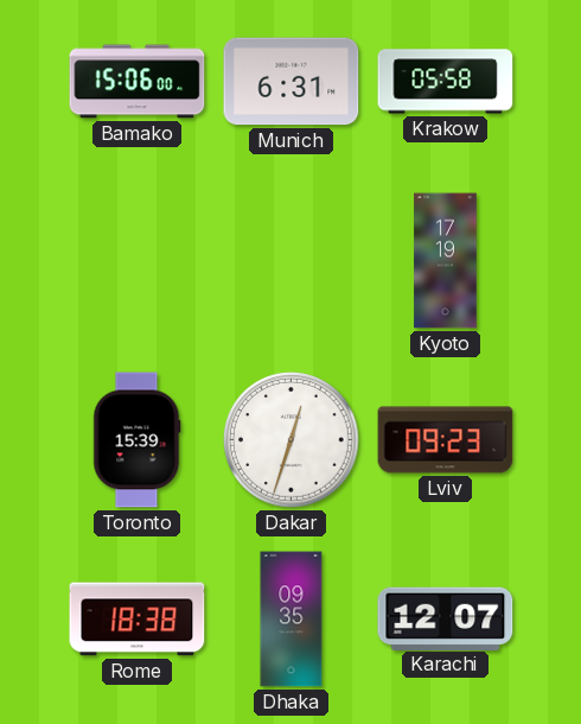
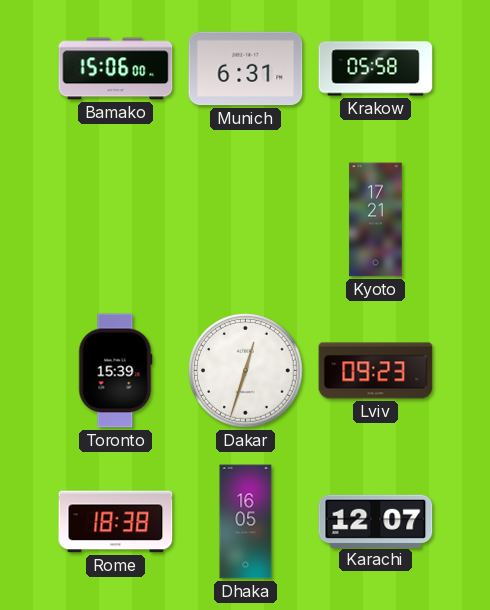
Kyoto: 17:19 -> 17:21 (376, 220)
Dhaka: 09:35 -> 16:05 (246, 522)
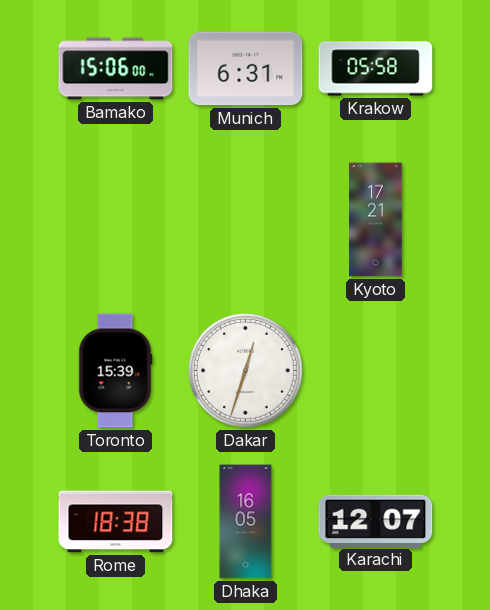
Lviv: 09:23 -> none (376, 371)
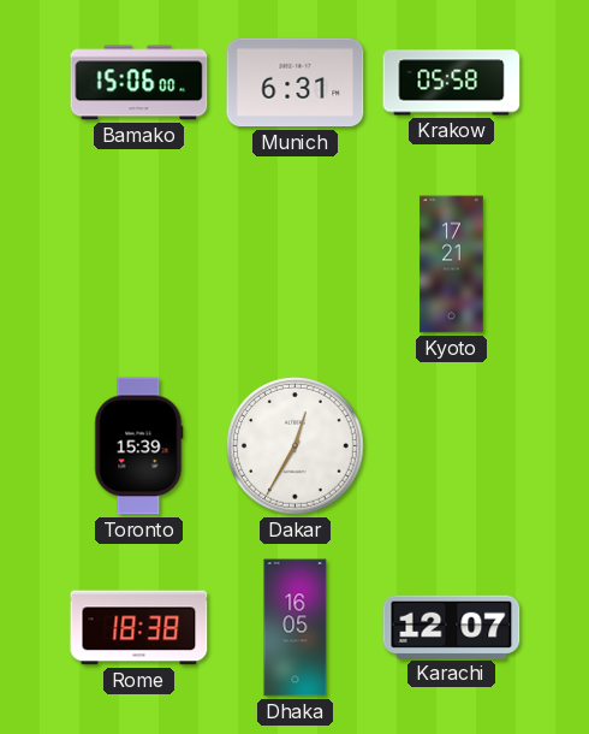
Dakar: 12:33 -> 12:35 (296, 446)
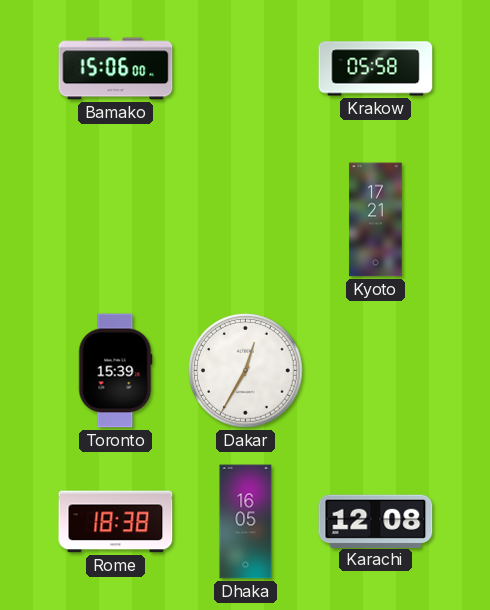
Munich: 6:31 -> none (296, 83)
Karachi: 12:07 -> 12:08 (376, 521)
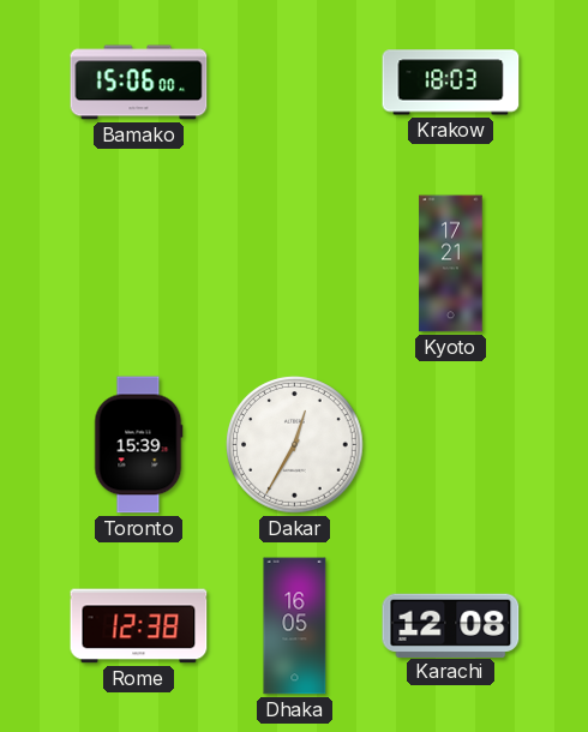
Krakow: 05:58 -> 18:03 (451, 83)
Rome: 18:38 -> 12:38 (139, 626)
